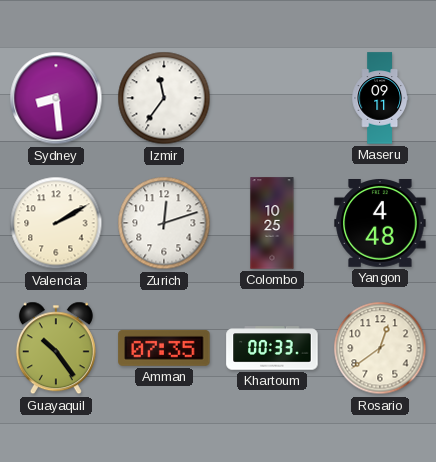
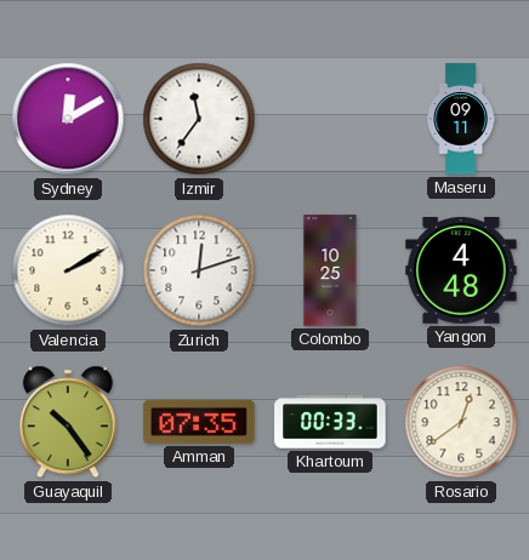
Sydney: 8:29 -> 12:10 (68, 119)
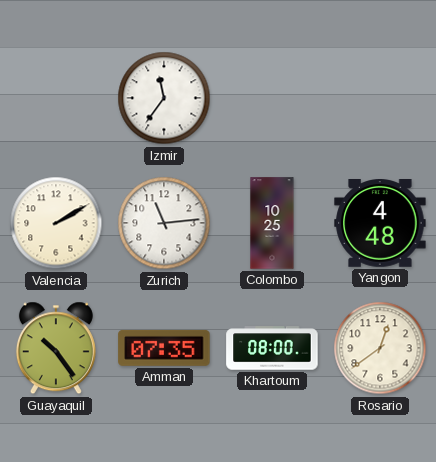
Sydney: 12:10 -> none (68, 119)
Maseru: 09:11 -> none (461, 119)
Zurich: 12:12 -> 11:14 (164, 223)
Khartoum: 00:33 -> 08:00 (272, 348)
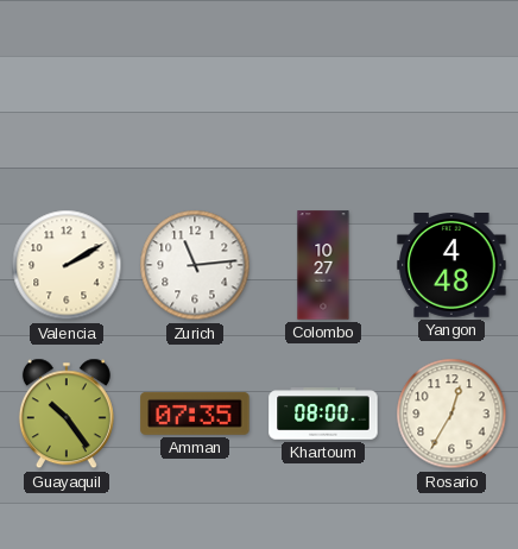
Izmir: 11:36 -> none (164, 98)
Colombo: 10:25 -> 10:27 (323, 265)
Rosario: 12:39 -> 12:35 (451, 414)
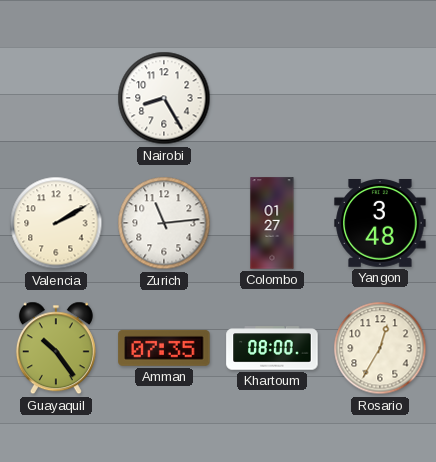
Nairobi: none -> 8:25 (164, 98)
Colombo: 10:27 -> 01:27 (272, 223)
Yangon: 4:48 -> 3:48 (380, 224)
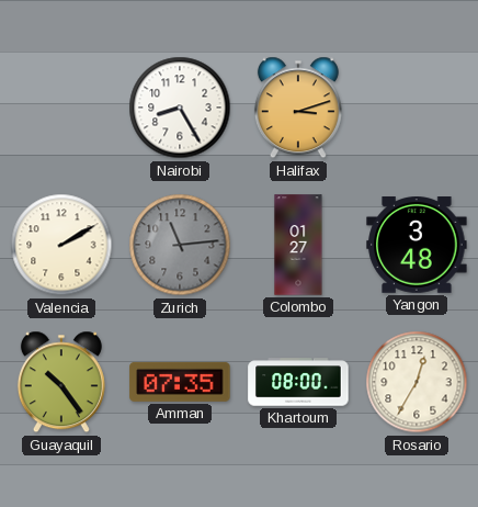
Halifax: none -> 3:12 (298, 108)
Zurich dial: white -> grey (180, 245)
